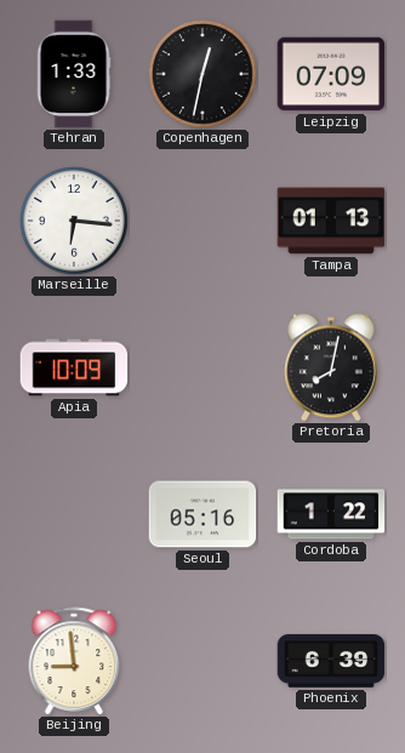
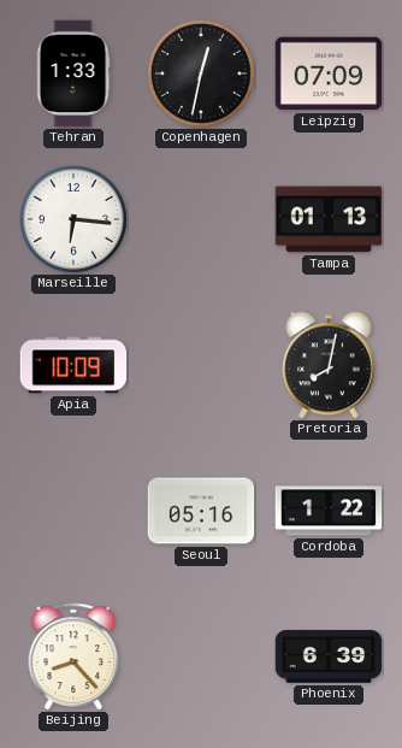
Beijing: 8:59 -> 8:23 (73, 656)
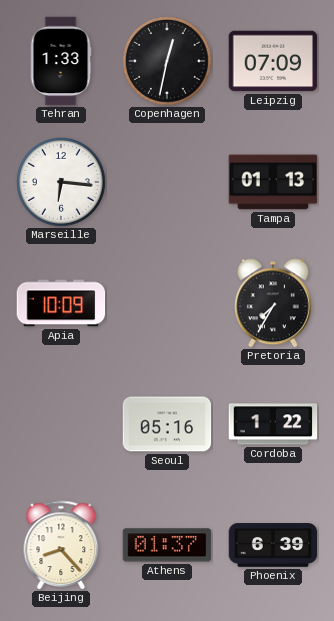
Pretoria: 8:02 -> 7:35 (274, 303)
Athens: none -> 01:37 (167, 545)
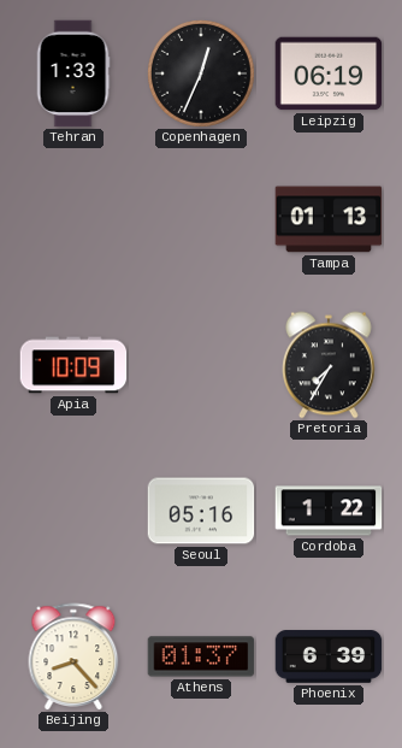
Copenhagen: 12:32 -> 12:34 (202, 75)
Leipzig: 07:09 -> 06:19 (329, 73)
Marseille: 6:16 -> none (62, 183)
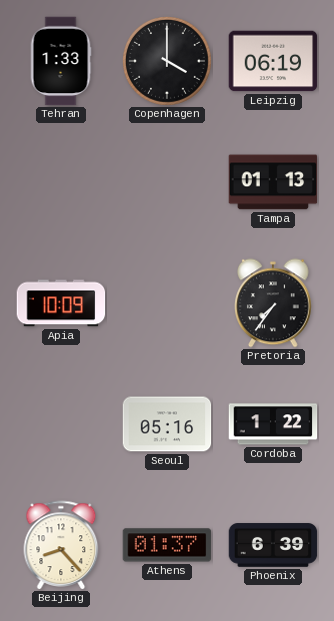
Copenhagen: 12:34 -> 4:00 (168, 62)
Pretoria: 7:35 -> 7:36 (274, 303)
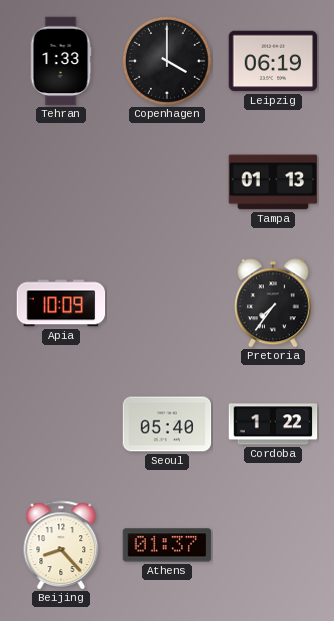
Seoul: 05:16 -> 05:40 (167, 424)
Phoenix: 6:39 -> none (273, 545)
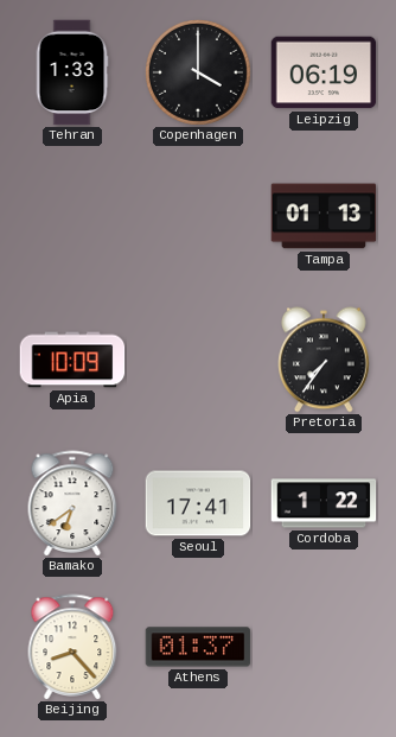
Bamako: none -> 6:39 (72, 503)
Seoul: 05:40 -> 17:41 (198, 503)
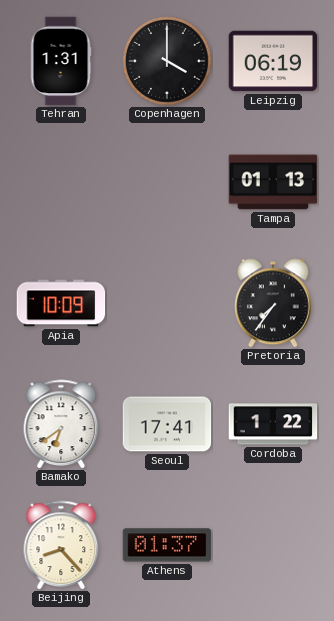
Tehran: 1:33 -> 1:31 (61, 61)
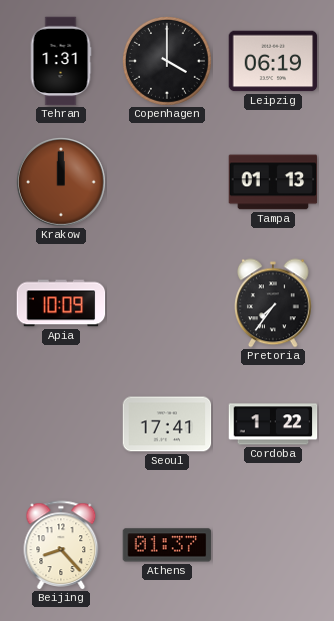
Krakow: none -> 12:00 (62, 183)
Bamako: 6:39 -> none (61, 424)
